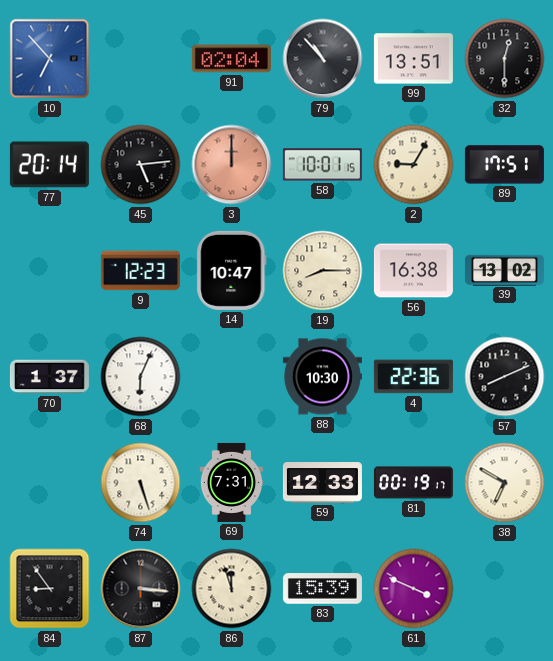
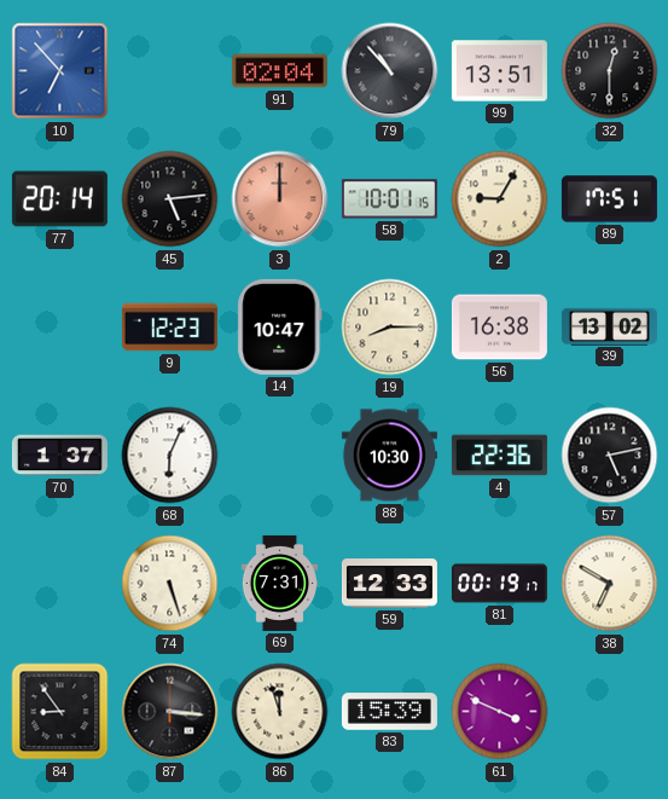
57: 8:11 -> 5:13 (610, 456)
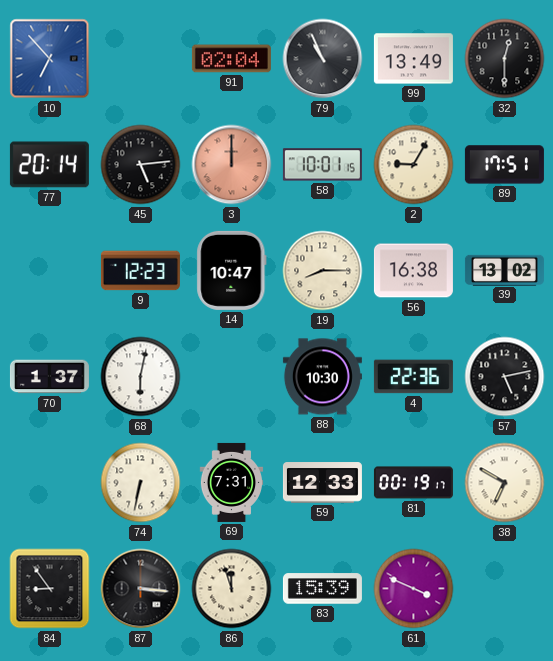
79: 10:53 -> 10:56 (323, 59)
99: 13:51 -> 13:49 (413, 59)
68: 6:04 -> 6:02 (141, 377)
74: 5:27 -> 6:32 (141, 483)
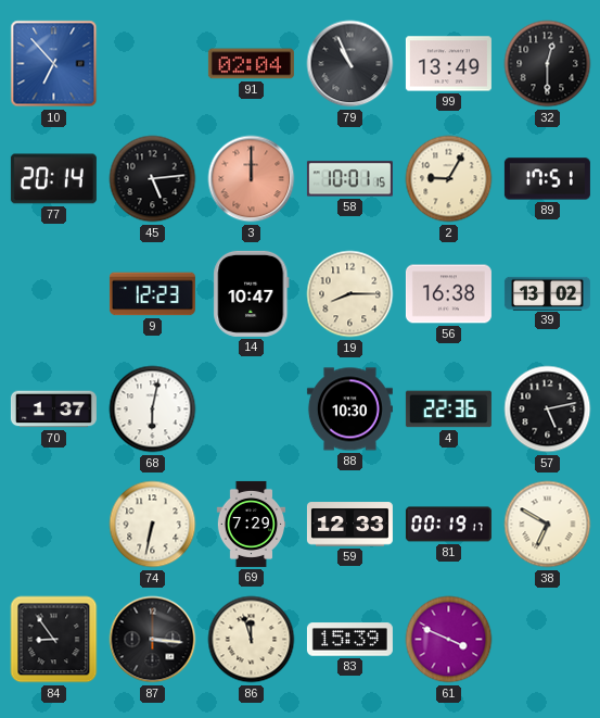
69: 7:31 -> 7:29 (252, 524)
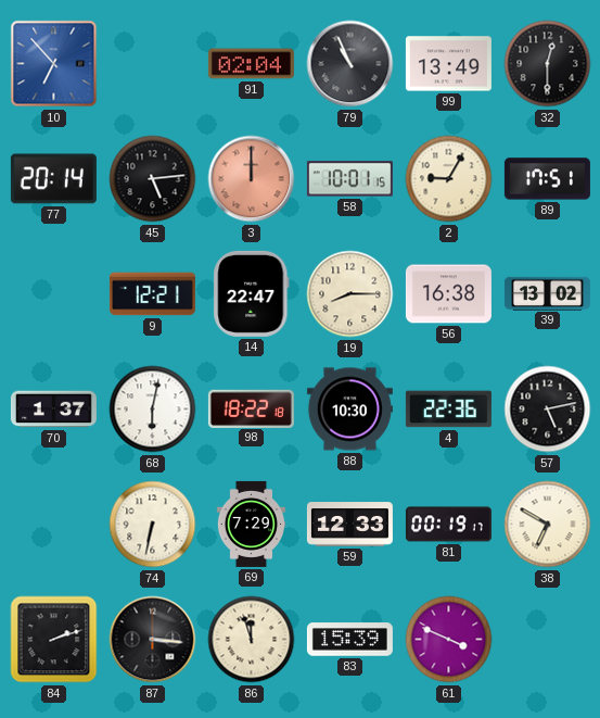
9: 12:23 -> 12:21 (152, 294)
14: 10:47 -> 22:47 (252, 293)
98: none -> 18:22 (251, 408)
84: 8:54 -> 2:12 (54, 640)
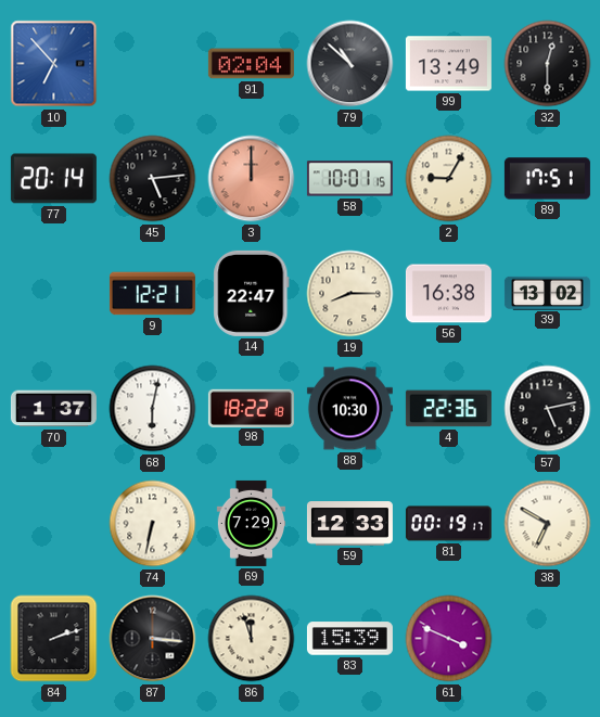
79: 10:56 -> 10:52 (350, 64)
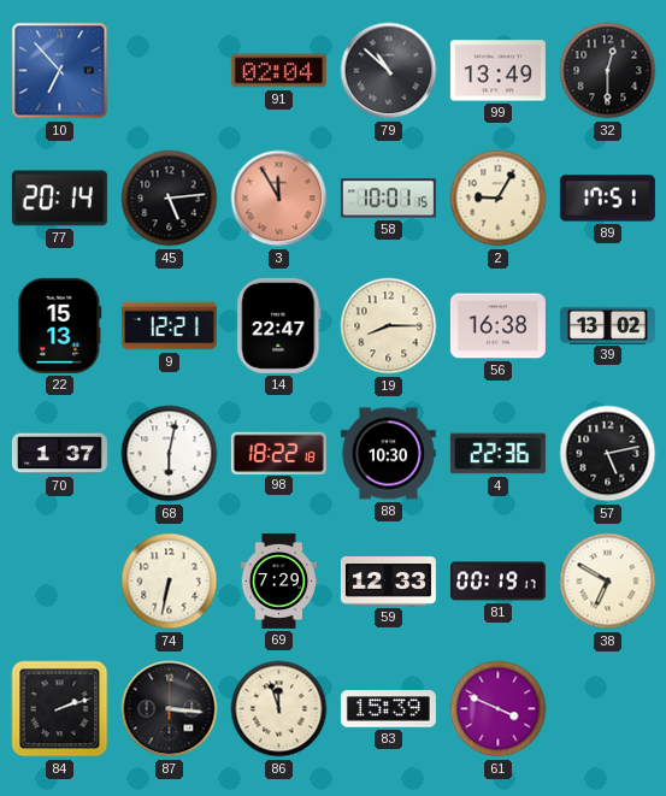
3: 12:00 -> 11:55 (279, 199)
22: none -> 15:13 (60, 325)
